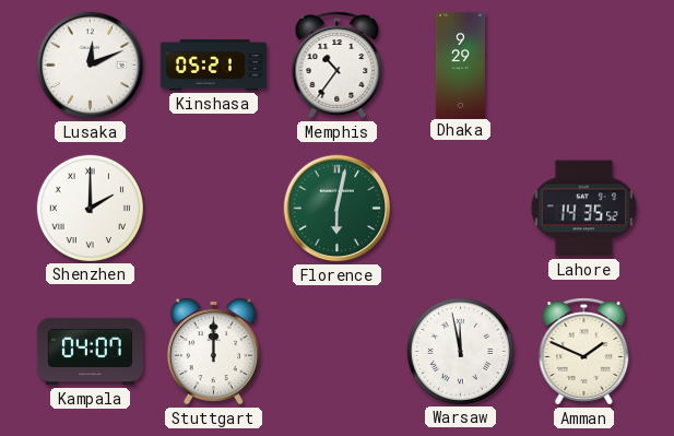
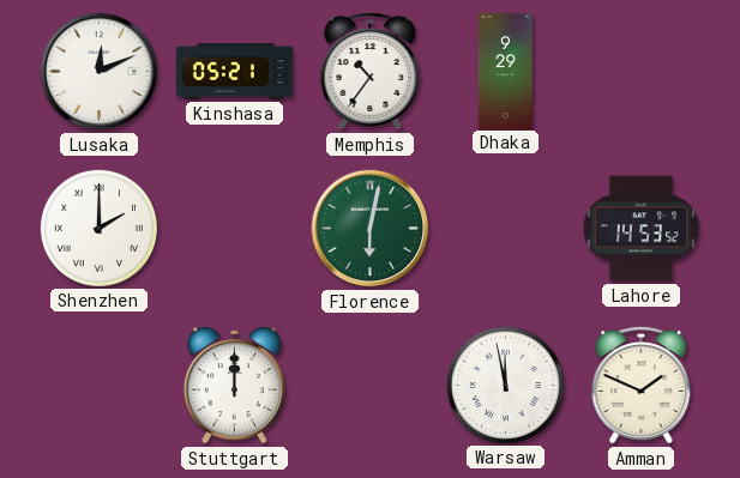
Lahore: 14:35 -> 14:53 (642, 229)
Kampala: 04:07 -> none (90, 352)
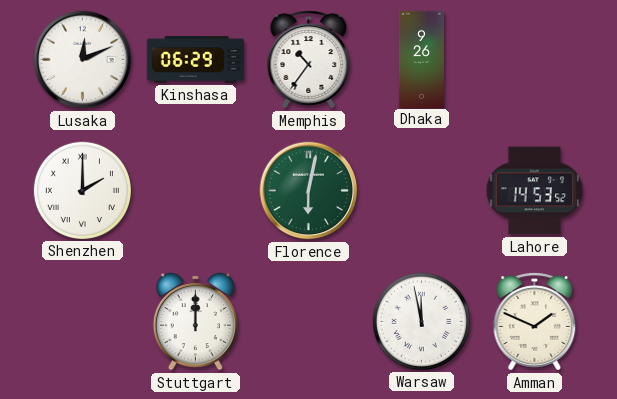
Kinshasa: 05:21 -> 06:29 (195, 60)
Dhaka: 9:29 -> 9:26 (421, 59)
